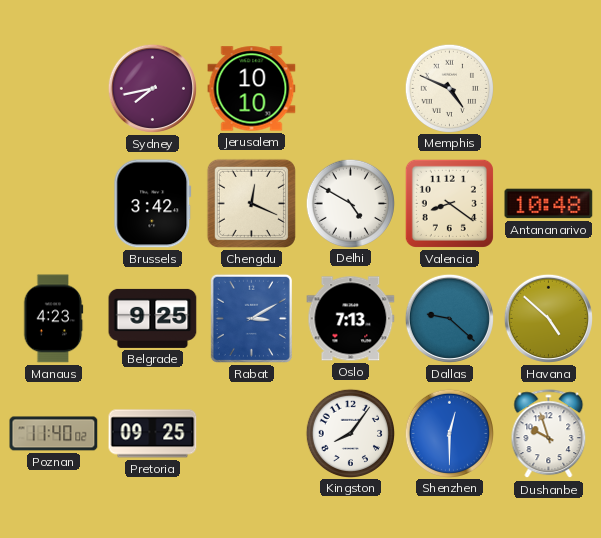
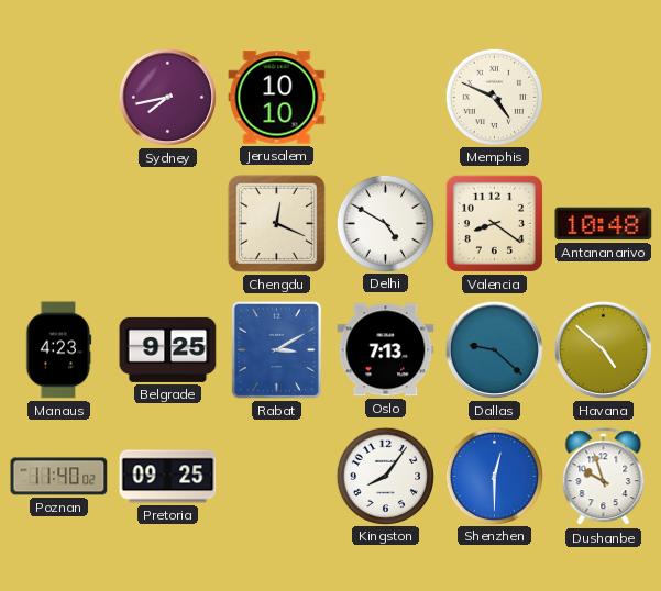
Brussels: 3:42 -> none (153, 204)
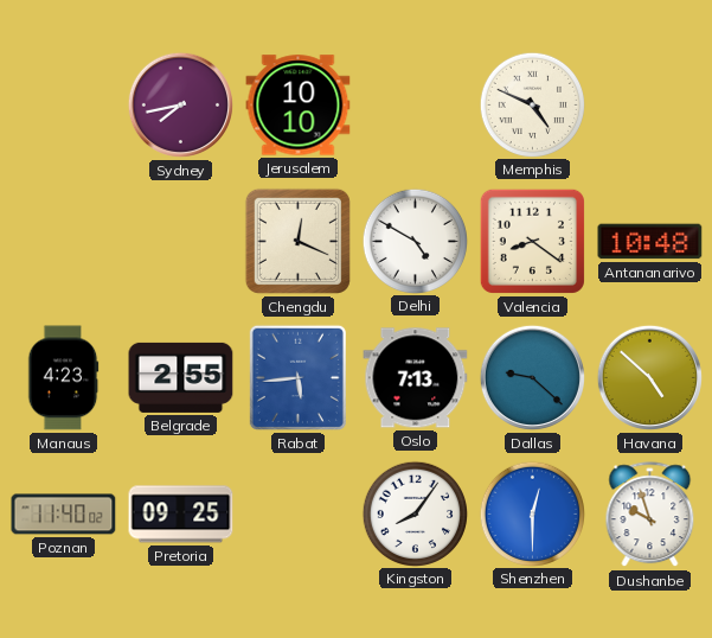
Belgrade: 9:25 -> 2:55 (181, 377)
Rabat: 3:10 -> 5:44 (297, 377)
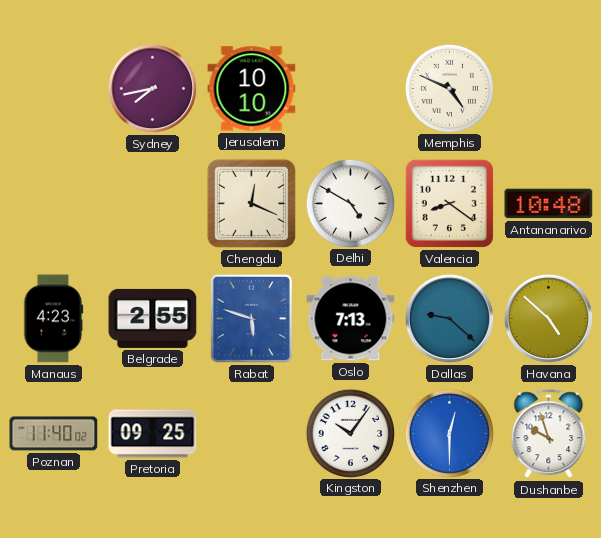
Rabat: 5:44 -> 5:48 (251, 318)
Kingston: 8:06 -> 10:06 (350, 433)
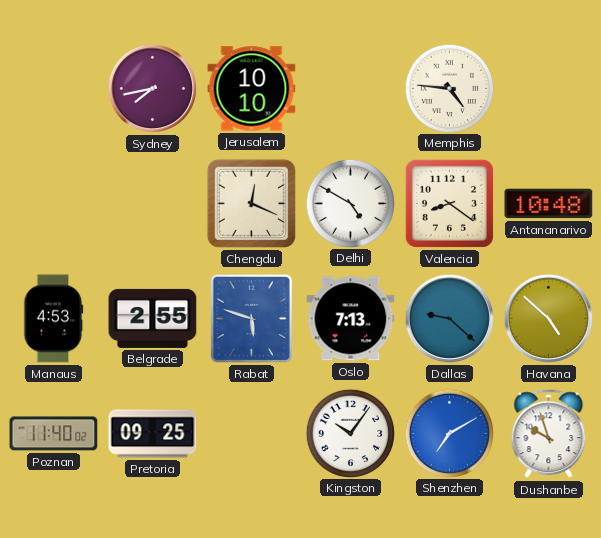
Memphis: 4:49 -> 4:46 (449, 88)
Manaus: 4:23 -> 4:53 (53, 319)
Shenzhen: 12:30 -> 7:10 (449, 433)
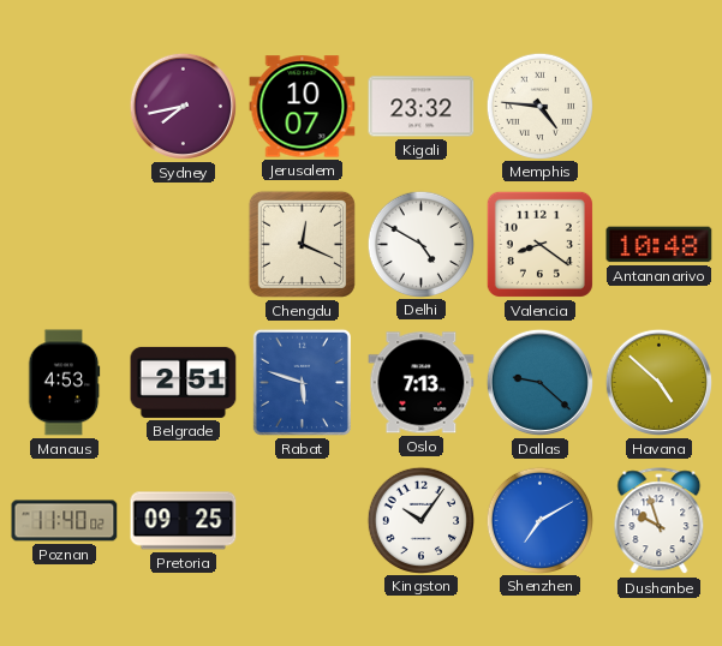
Jerusalem: 10:10 -> 10:07 (303, 107)
Kigali: none -> 23:32 (422, 107)
Belgrade: 2:55 -> 2:51 (184, 382)
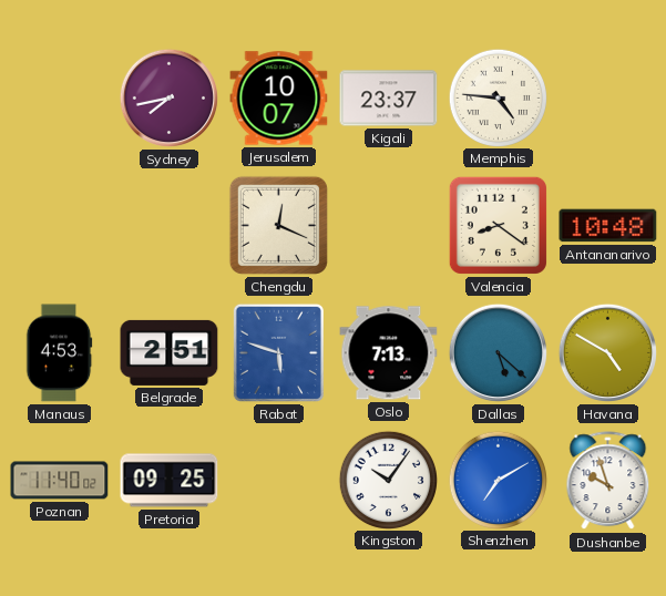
Kigali: 23:32 -> 23:37 (389, 99)
Delhi: 4:50 -> none (420, 244)
Dallas: 9:22 -> 5:22 (498, 352)
Havana: 4:52 -> 4:50 (607, 352)
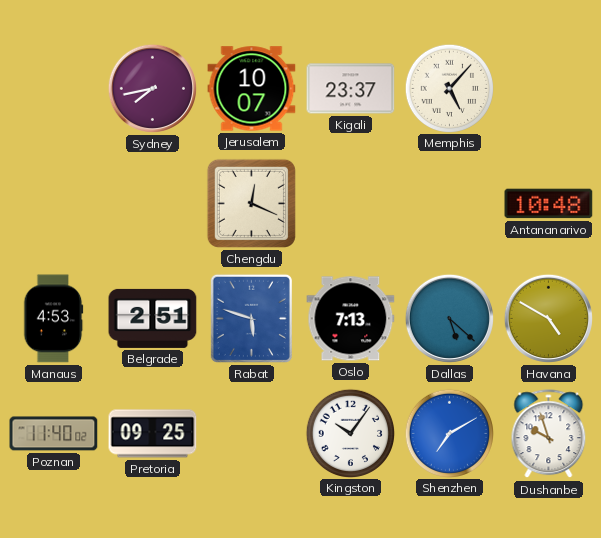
Memphis: 4:46 -> 5:07 (449, 88)
Valencia: 8:21 -> none (498, 225)
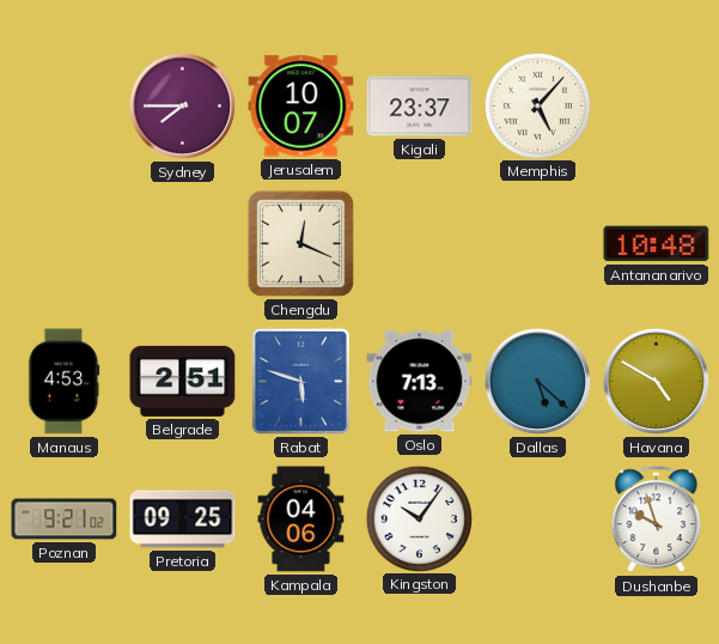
Sydney: 7:43 -> 7:45 (182, 105)
Poznan: 11:40 -> 9:21 (65, 520)
Kampala: none -> 04:06 (301, 520)
Shenzhen: 7:10 -> none (449, 433)
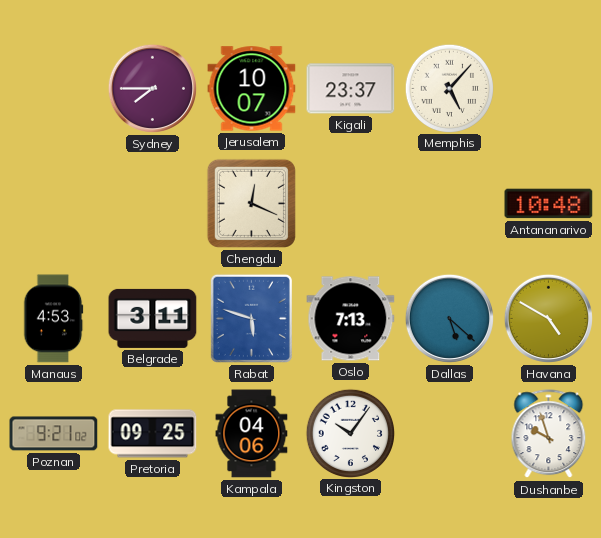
Belgrade: 2:51 -> 3:11 (153, 318)
